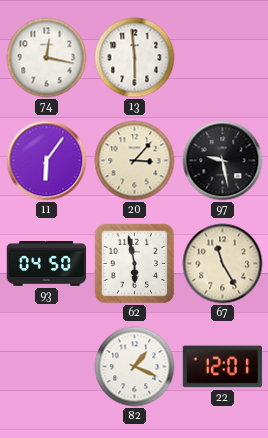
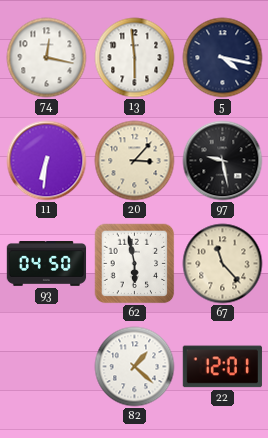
5: none -> 4:17 (223, 58)
11: 6:06 -> 6:31 (47, 161)
67: 11:25 -> 11:23 (223, 264)
82: 1:19 -> 1:22 (135, 367)
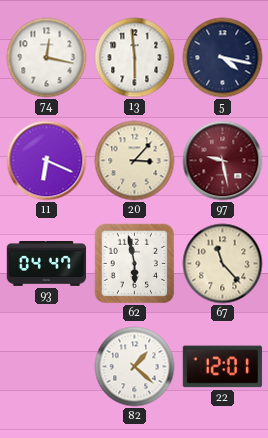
11: 6:31 -> 6:19 (47, 161)
97 dial: black -> burgundy (223, 161)
93: 04:50 -> 04:47 (47, 264)
